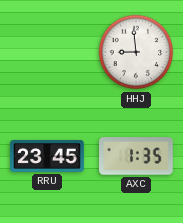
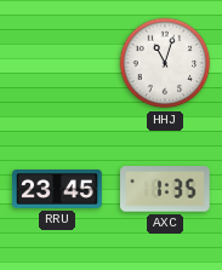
HHJ: 8:59 -> 11:03 (165, 63)
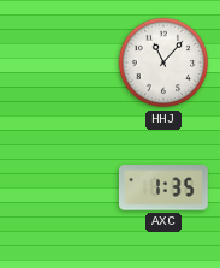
HHJ: 11:03 -> 11:07 (163, 62)
RRU: 23:45 -> none (57, 190)
